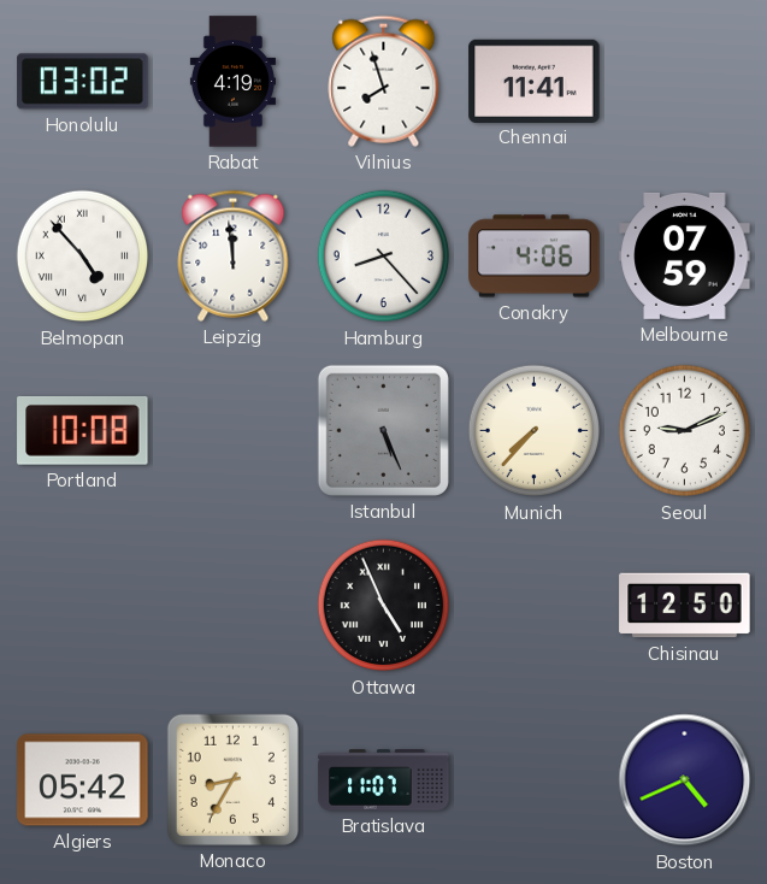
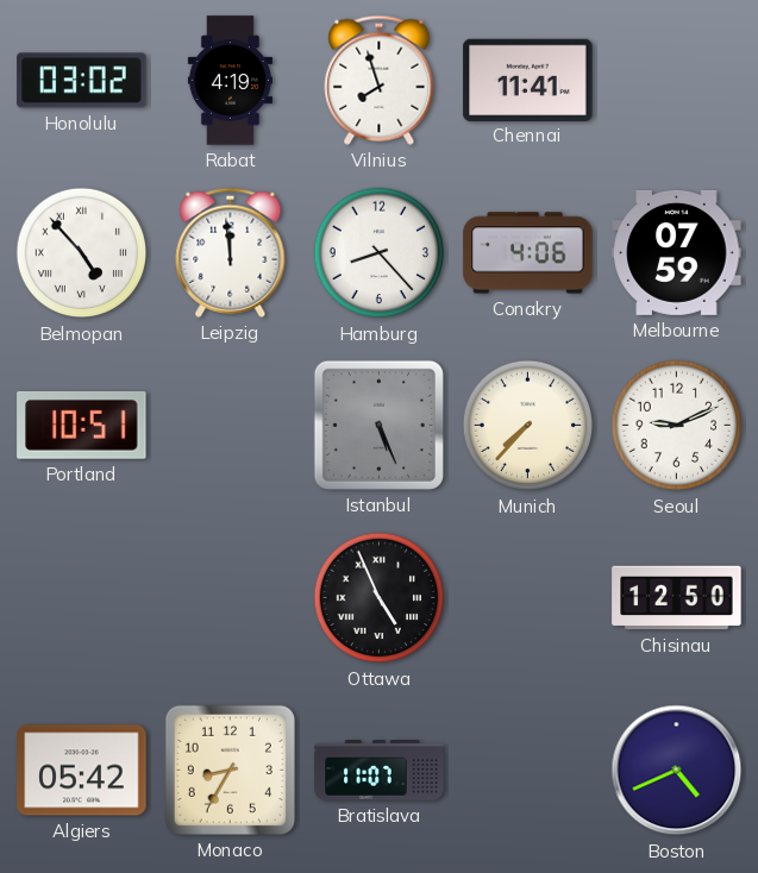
Portland: 10:08 -> 10:51 (82, 425)
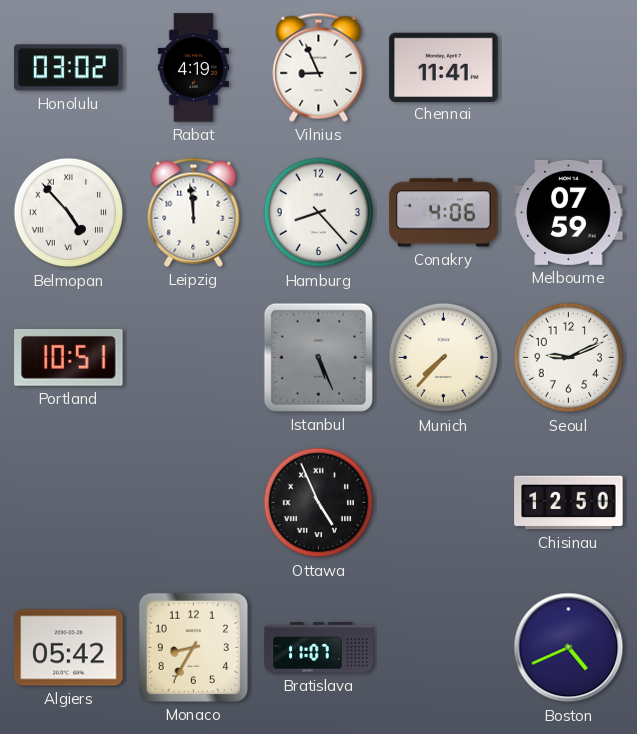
Vilnius: 7:57 -> 8:56 (319, 67)
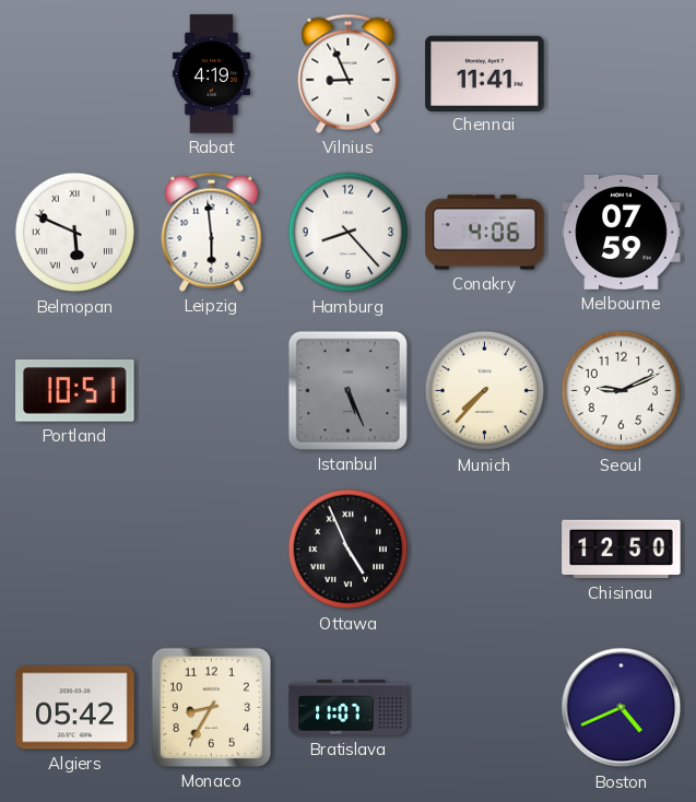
Honolulu: 03:02 -> none (69, 68)
Belmopan: 4:53 -> 5:49 (75, 233)
Leipzig: 11:59 -> 5:59 (212, 232)
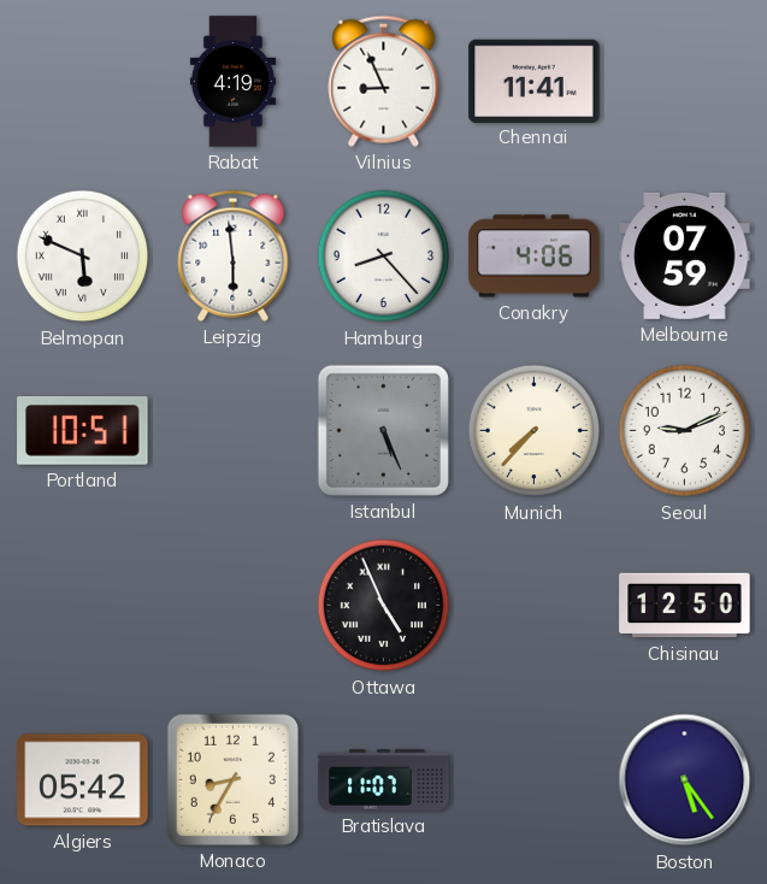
Boston: 4:41 -> 5:24 (685, 780)
